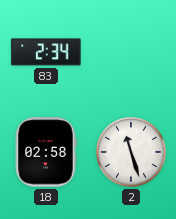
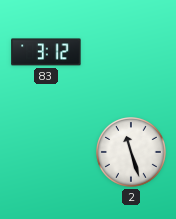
83: 2:34 -> 3:12 (46, 52)
18: 02:58 -> none (46, 152)
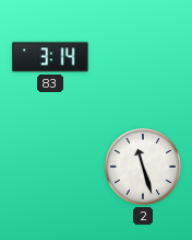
83: 3:12 -> 3:14 (50, 57)
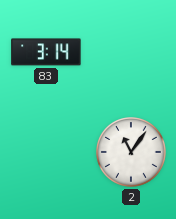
2: 11:27 -> 11:06 (132, 153)
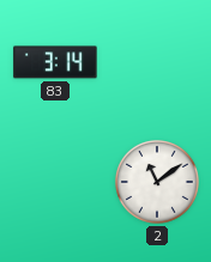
2: 11:06 -> 11:09 (158, 183)
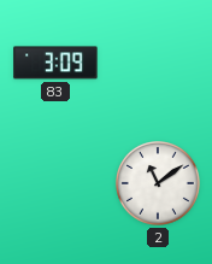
83: 3:14 -> 3:09 (55, 63)
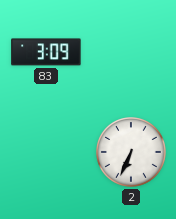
2: 11:09 -> 6:34 (132, 153)
